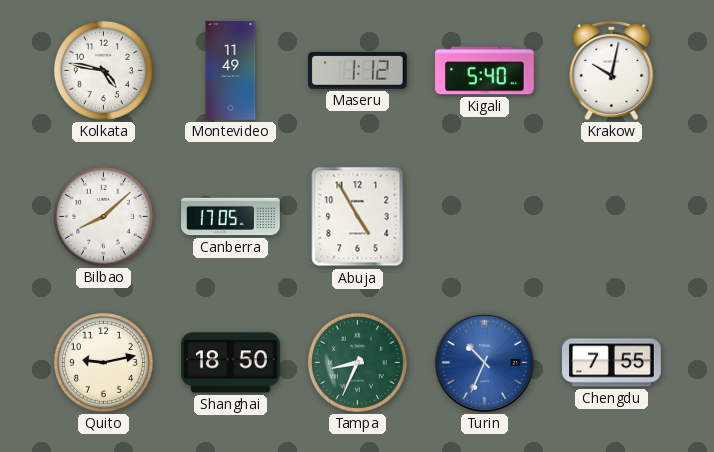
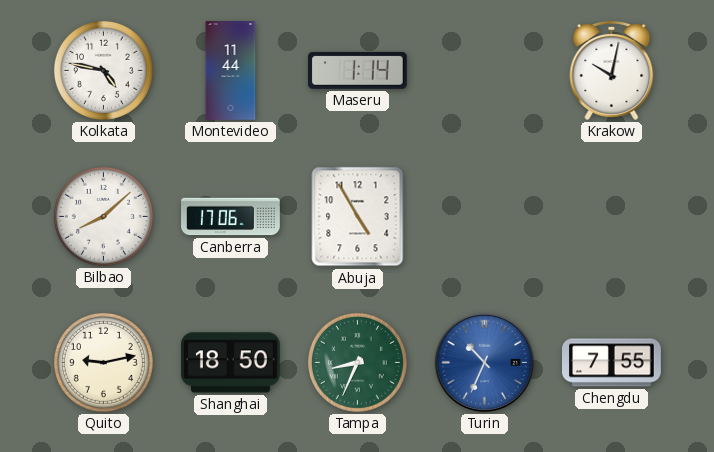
Montevideo: 11:49 -> 11:44 (231, 71)
Maseru: 1:12 -> 1:14 (358, 70)
Kigali: 5:40 -> none (485, 71)
Canberra: 17:05 -> 17:06 (231, 217)
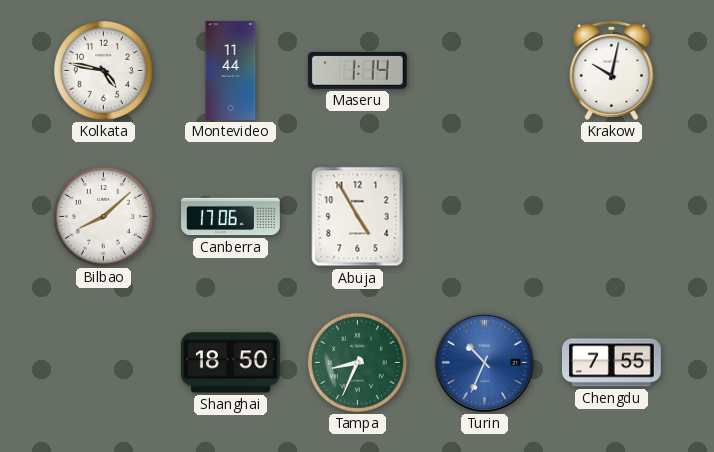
Quito: 9:13 -> none (103, 362)
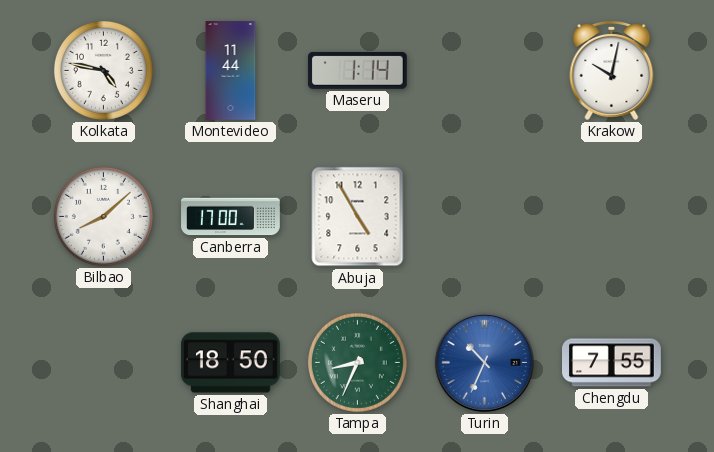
Canberra: 17:06 -> 17:00 (231, 217)
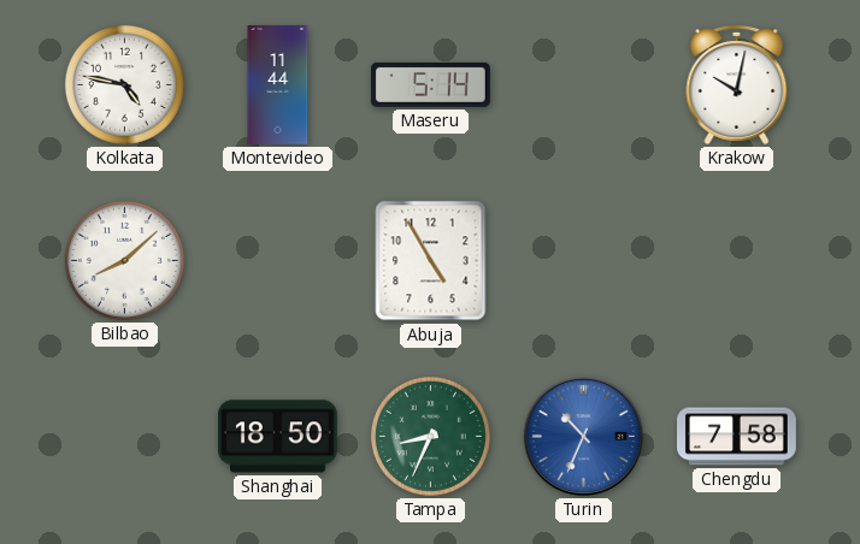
Maseru: 1:14 -> 5:14 (431, 84)
Canberra: 17:00 -> none (231, 217)
Chengdu: 7:55 -> 7:58 (737, 437)
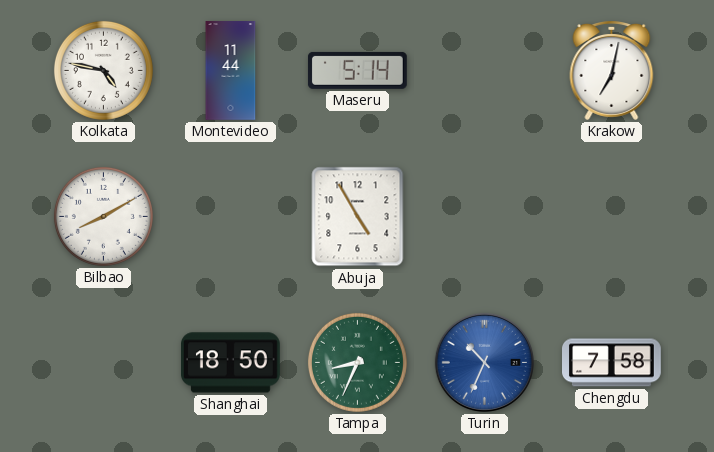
Krakow: 10:02 -> 7:02 (612, 71)
Bilbao: 8:08 -> 8:10 (103, 216)
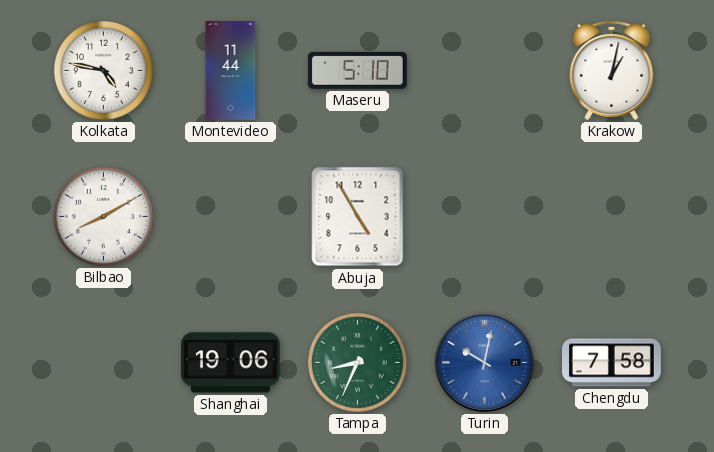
Maseru: 5:14 -> 5:10 (358, 70)
Krakow: 7:02 -> 1:02 (612, 71)
Shanghai: 18:50 -> 19:06 (231, 363)
Turin: 10:34 -> 10:02 (484, 362)
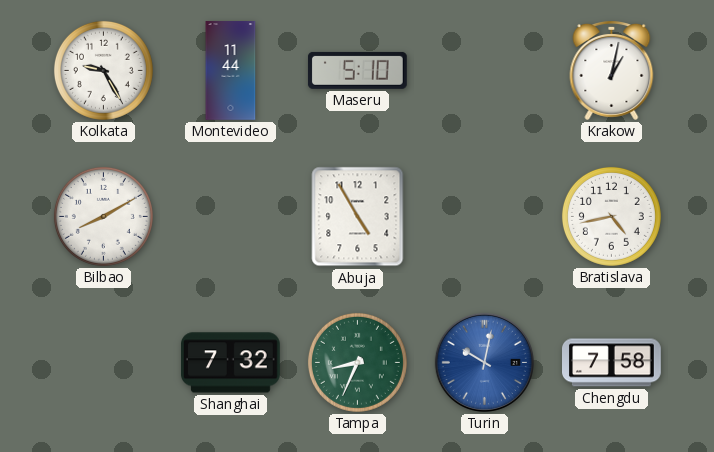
Kolkata: 4:47 -> 9:25 (103, 70)
Bratislava: none -> 4:43 (611, 216)
Shanghai: 19:06 -> 7:32 (231, 363)
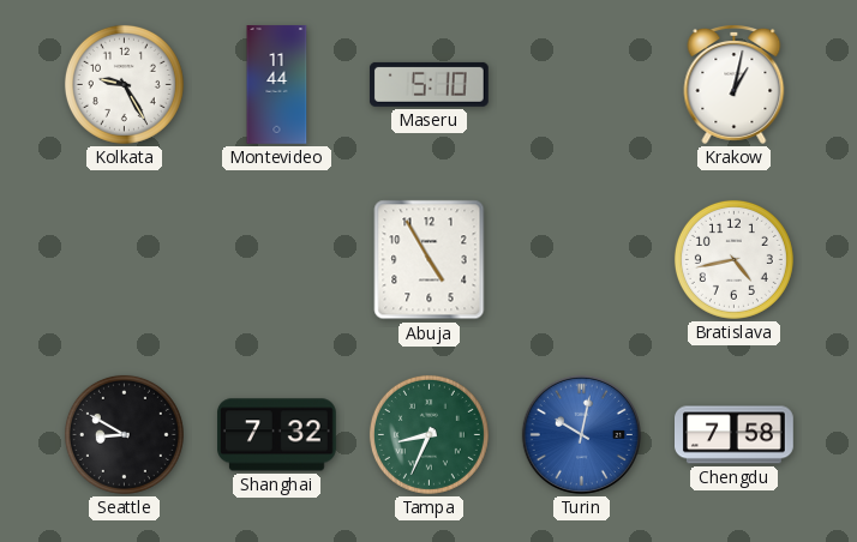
Bilbao: 8:10 -> none (103, 216)
Seattle: none -> 8:50 (124, 434)
